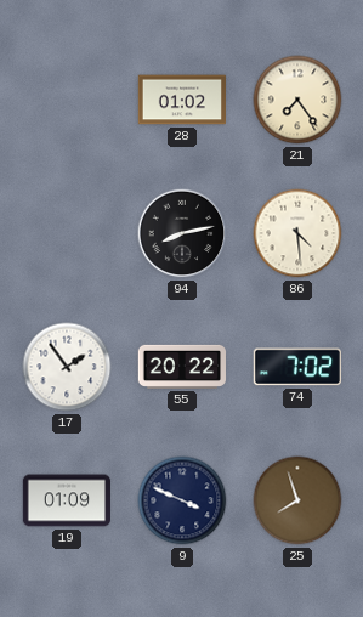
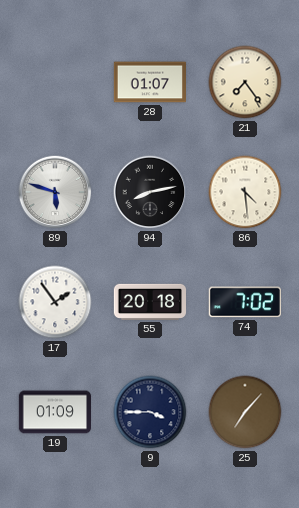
28: 01:02 -> 01:07 (149, 82)
89: none -> 5:48 (55, 192)
55: 20:22 -> 20:18 (150, 302)
9: 3:49 -> 3:45 (150, 412)
25: 7:57 -> 7:07 (245, 412)
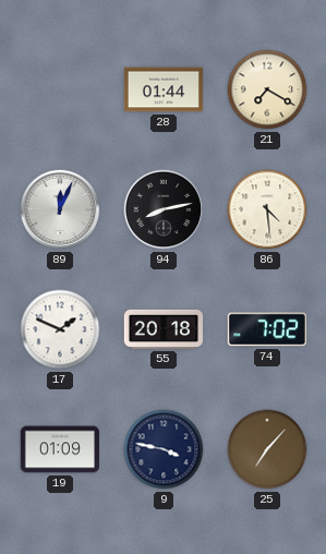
28: 01:07 -> 01:44 (162, 89)
21: 7:24 -> 7:20 (267, 89)
89: 5:48 -> 12:04 (60, 209)
17: 1:54 -> 1:49 (60, 329)
9: 3:45 -> 3:47 (164, 449)
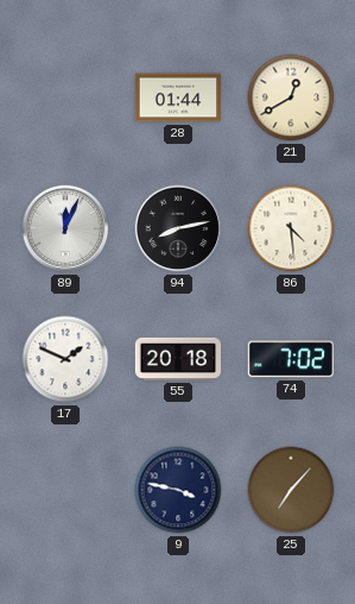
21: 7:20 -> 12:40 (291, 97)
19: 01:09 -> none (59, 449)
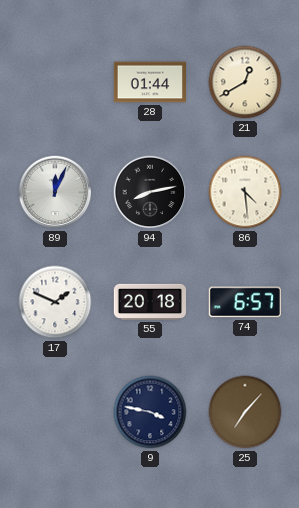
74: 7:02 -> 6:57 (245, 302)
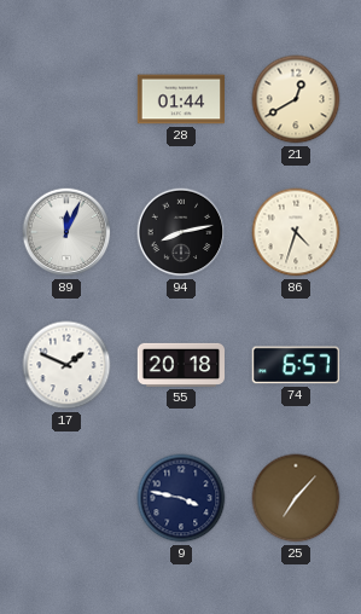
86: 4:29 -> 4:33 (296, 232)
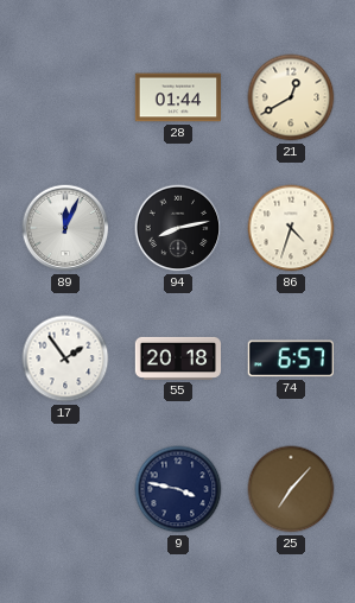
17: 1:49 -> 1:54 (65, 358)
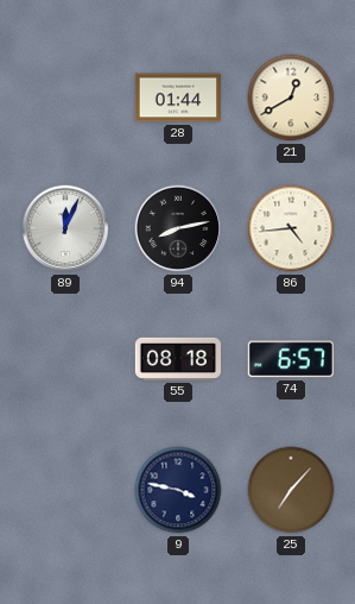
86: 4:33 -> 4:44 (291, 228)
17: 1:54 -> none (65, 358)
55: 20:18 -> 08:18 (178, 359)
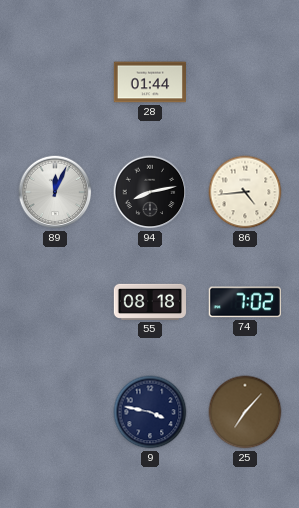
21: 12:40 -> none (291, 97)
74: 6:57 -> 7:02 (245, 302)
